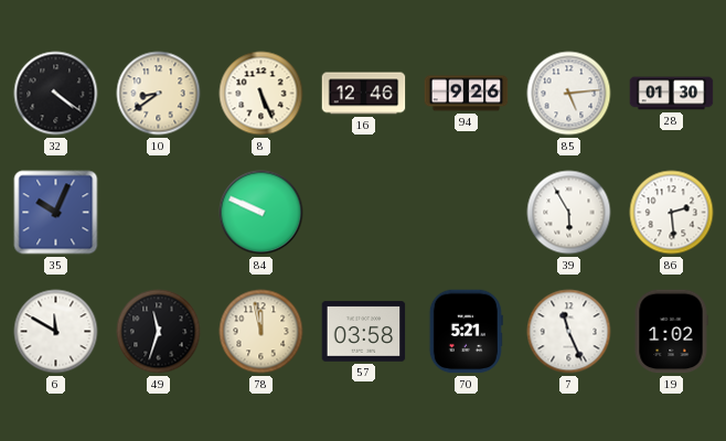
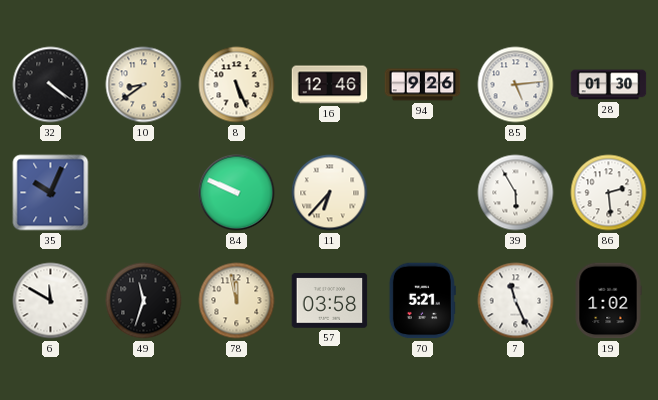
11: none -> 6:37 (330, 193)
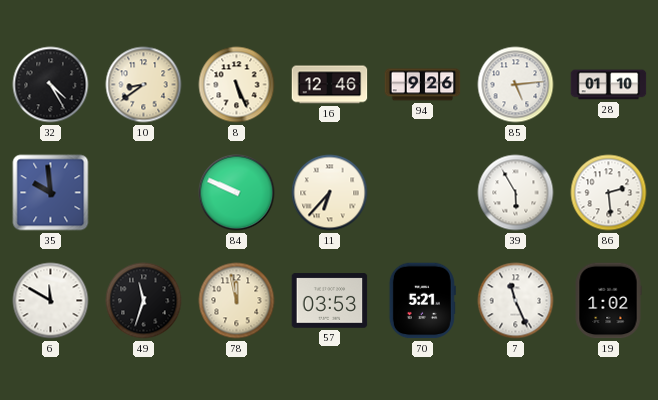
32: 4:21 -> 4:25 (51, 85)
28: 01:30 -> 01:10 (609, 85)
35: 10:04 -> 9:59 (51, 193)
57: 03:58 -> 03:53 (330, 301)
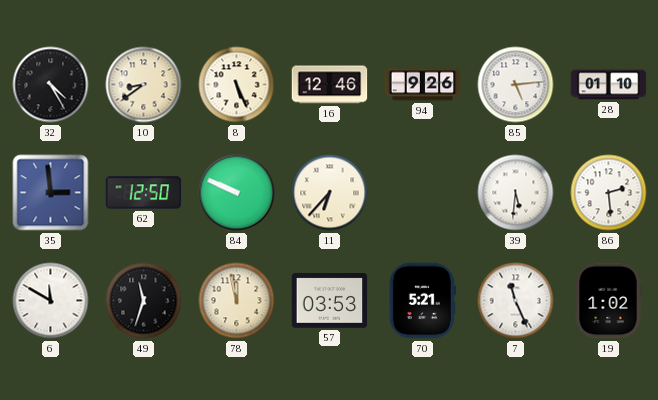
35: 9:59 -> 2:59 (51, 193)
62: none -> 12:50 (144, 193)
39: 5:55 -> 5:31 (516, 193)
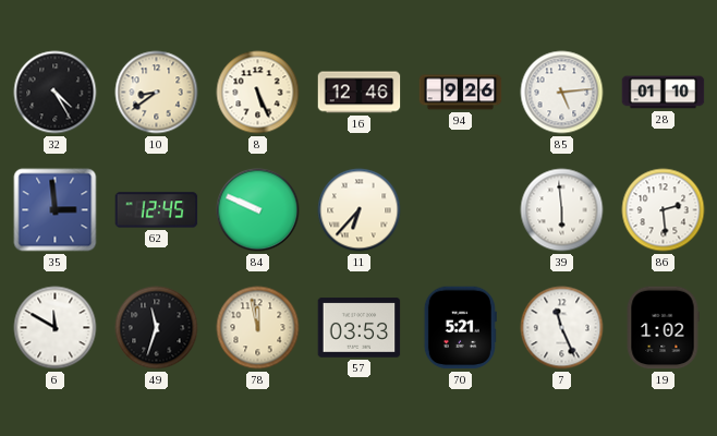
62: 12:50 -> 12:45 (157, 210)
39: 5:31 -> 5:59 (562, 210)
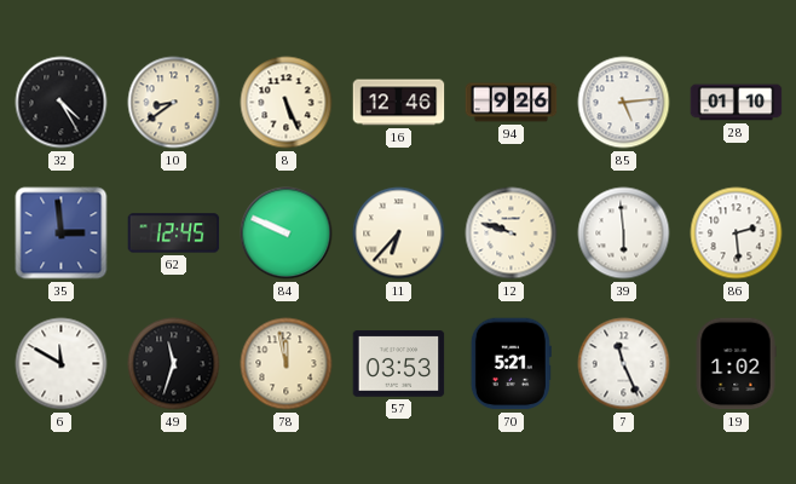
12: none -> 9:48 (512, 234)
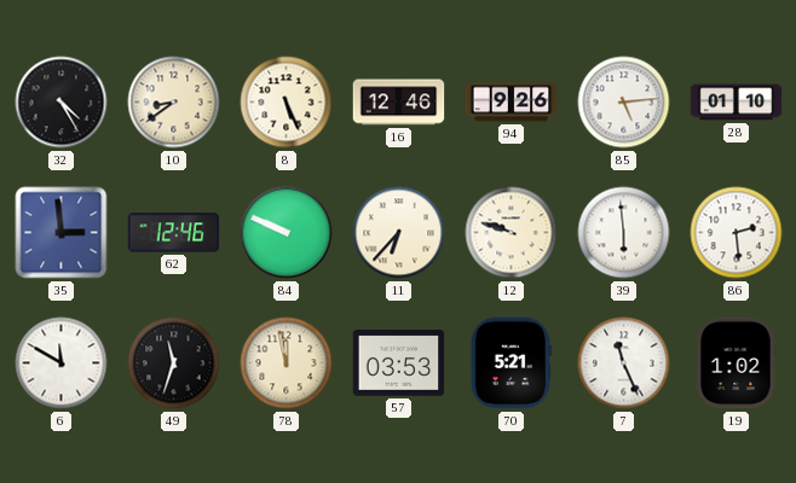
62: 12:45 -> 12:46 (174, 233)
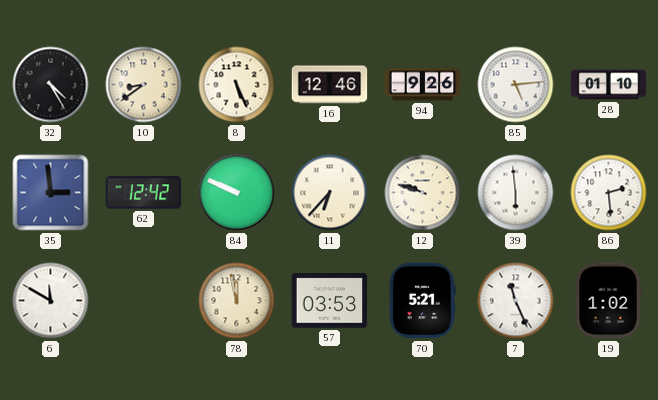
62: 12:46 -> 12:42 (144, 193)
49: 11:33 -> none (174, 363)
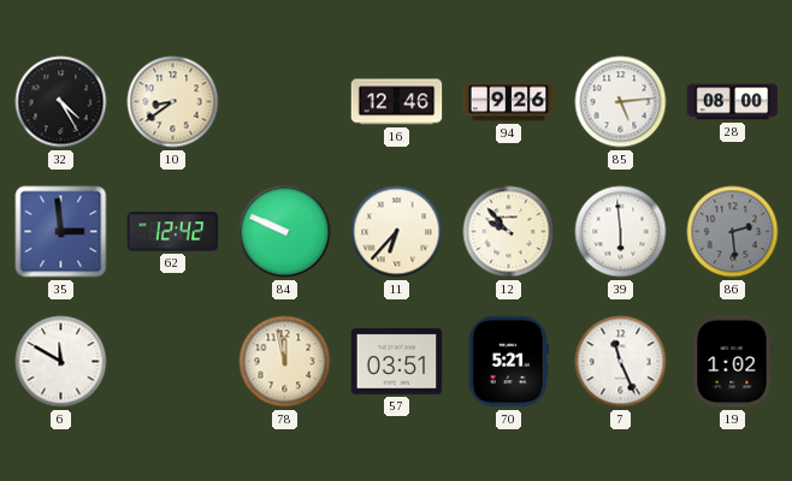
8: 5:26 -> none (237, 85)
28: 01:10 -> 08:00 (733, 102)
12: 9:48 -> 9:53 (509, 232)
86 dial: white -> grey (733, 232)
57: 03:53 -> 03:51 (397, 362)
